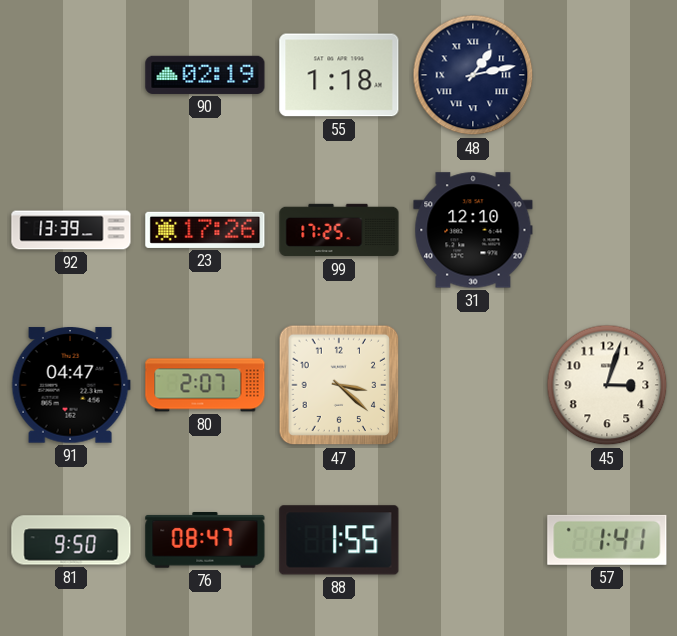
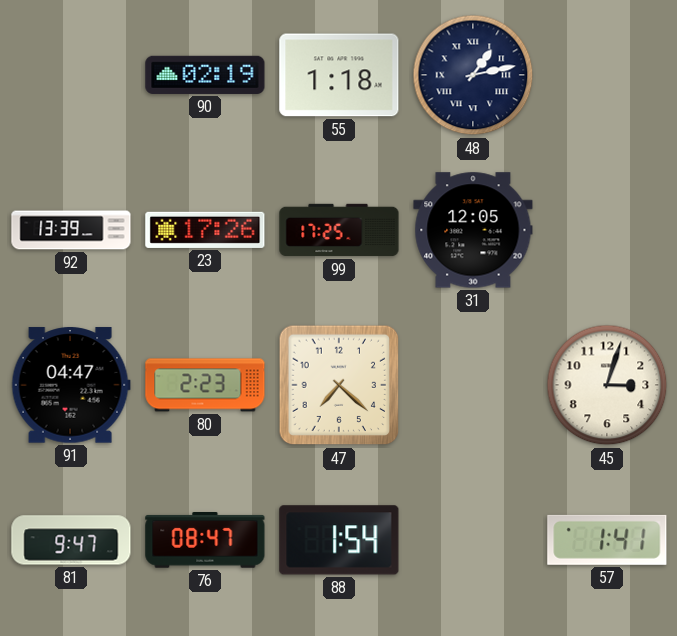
31: 12:10 -> 12:05 (473, 230)
80: 2:07 -> 2:23 (205, 385)
47: 3:22 -> 7:22 (339, 385)
81: 9:50 -> 9:47 (71, 540)
88: 1:55 -> 1:54 (339, 540)
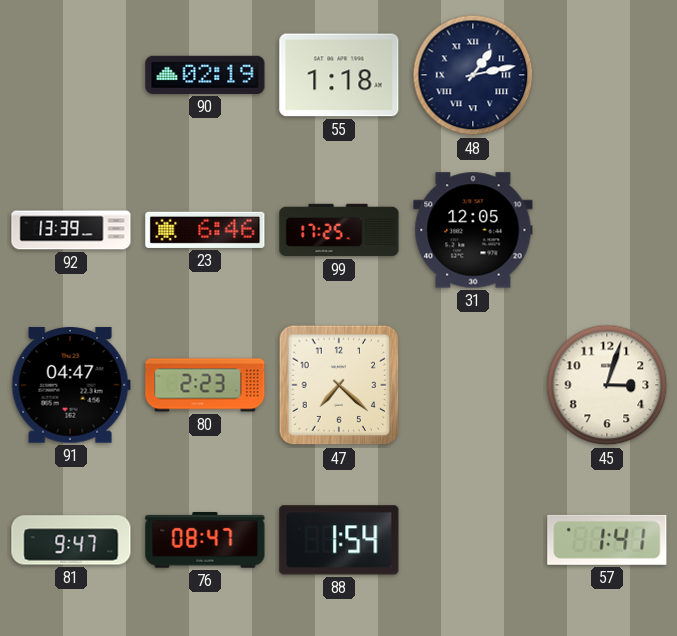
23: 17:26 -> 6:46 (205, 230)
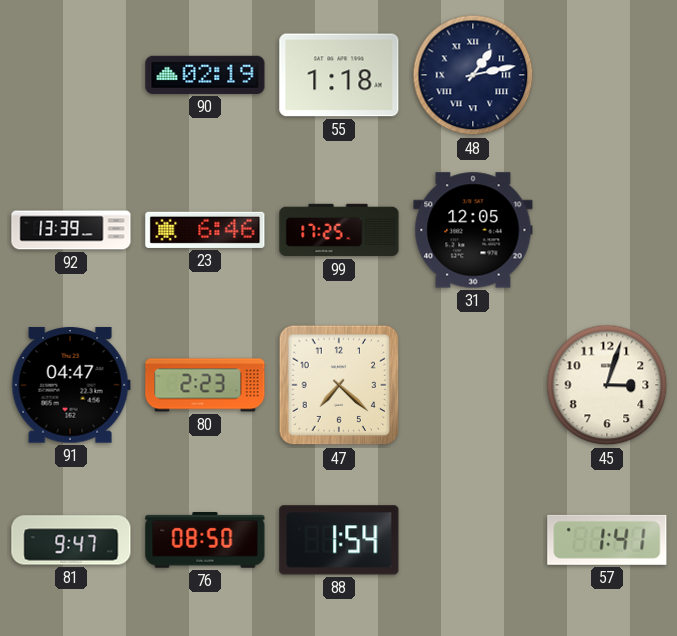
76: 08:47 -> 08:50 (205, 541)
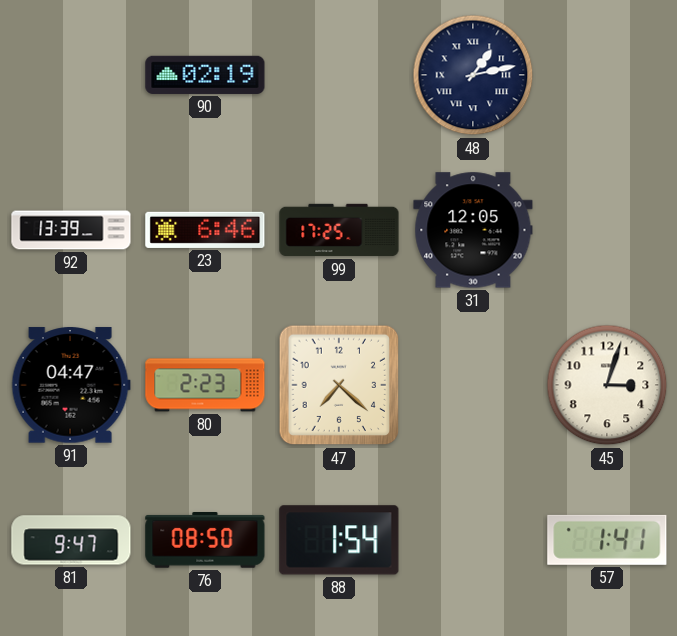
55: 1:18 -> none (339, 75)
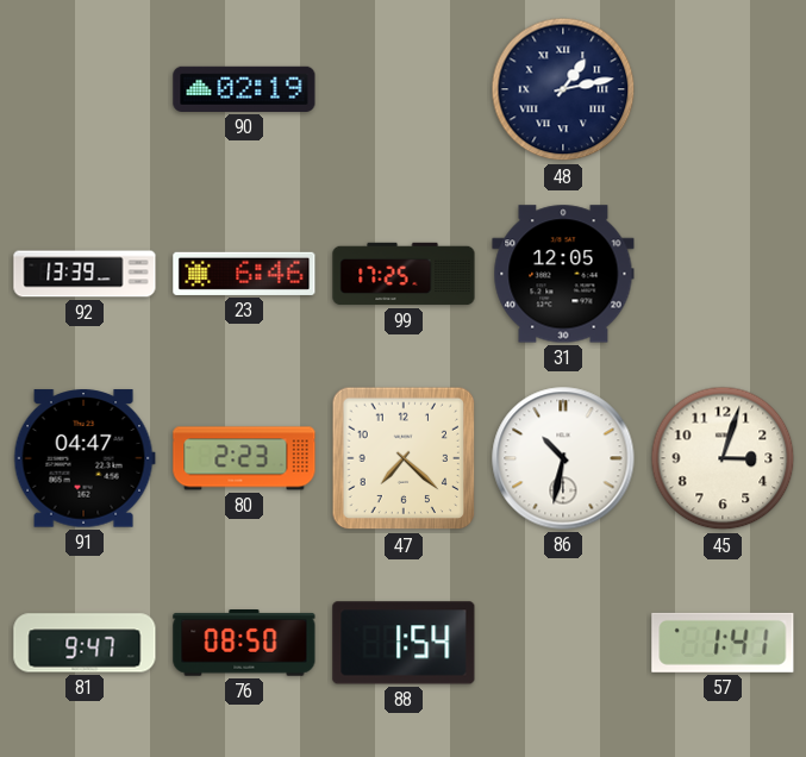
86: none -> 10:32 (563, 458)
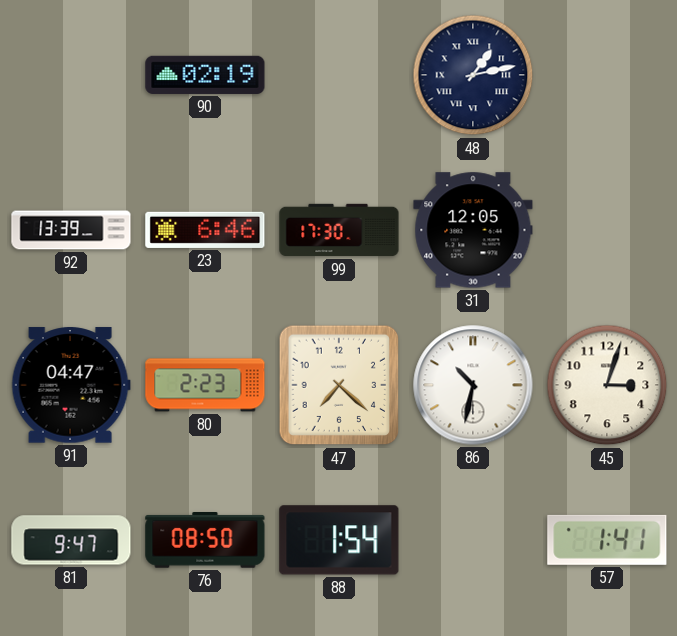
99: 17:25 -> 17:30 (339, 230)
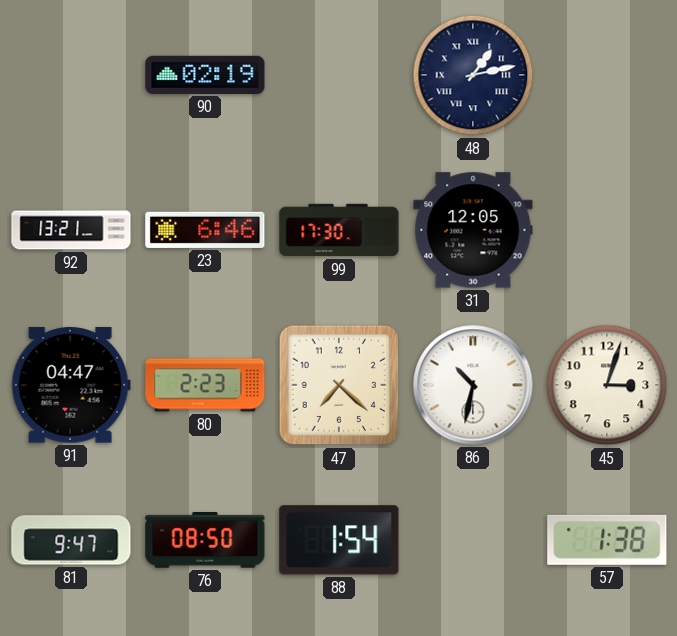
92: 13:39 -> 13:21 (71, 230)
57: 1:41 -> 1:38 (607, 540)
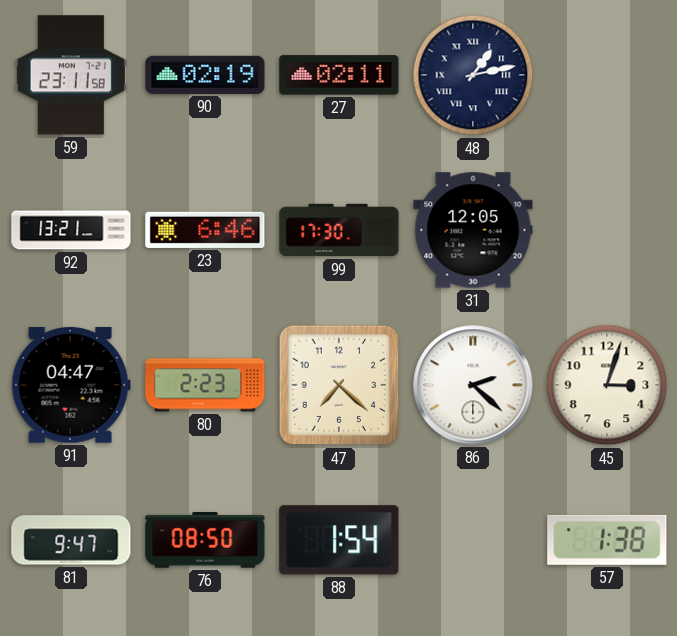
59: none -> 23:11 (71, 75)
27: none -> 02:11 (339, 75)
86: 10:32 -> 2:22 (473, 385)
